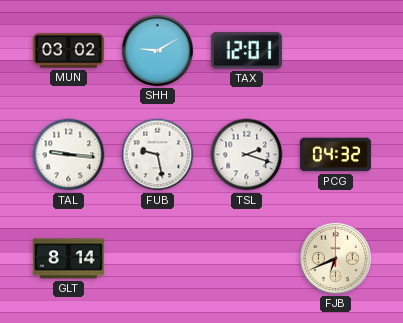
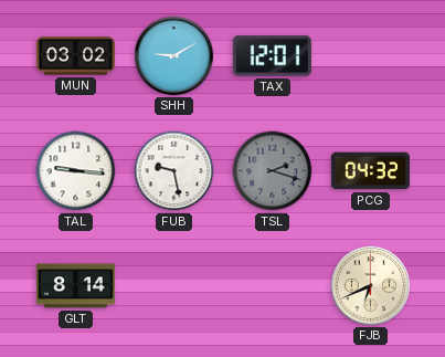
TSL dial: white -> grey (273, 171)
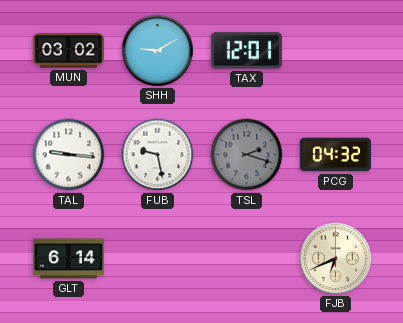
GLT: 8:14 -> 6:14 (68, 259)
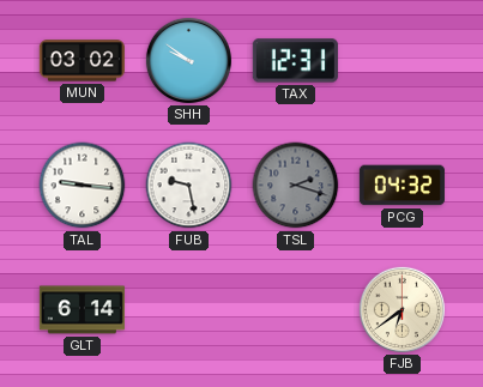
SHH: 9:10 -> 9:51 (188, 60)
TAX: 12:01 -> 12:31 (295, 61)
FJB: 6:41 -> 6:39 (402, 309)
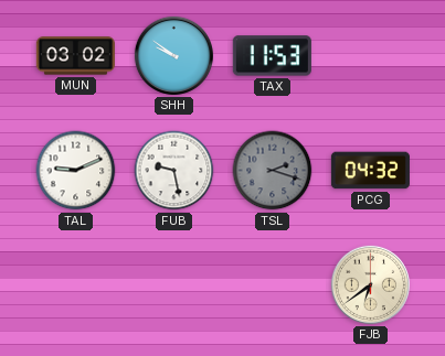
TAX: 12:31 -> 11:53 (272, 56)
TAL: 9:16 -> 9:11 (76, 171)
GLT: 6:14 -> none (81, 310)
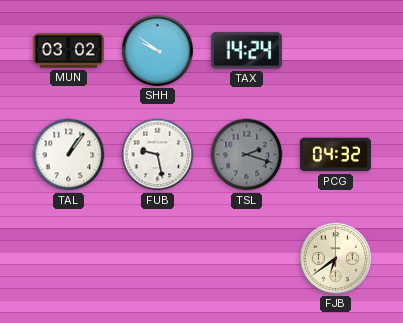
TAX: 11:53 -> 14:24 (246, 51)
TAL: 9:11 -> 1:06 (69, 155)
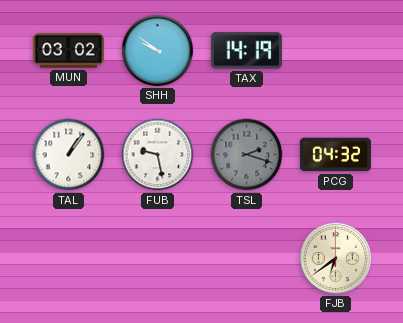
TAX: 14:24 -> 14:19 (246, 51)
